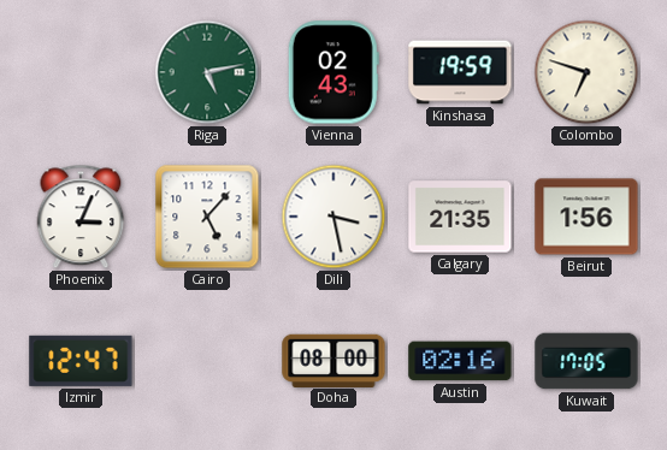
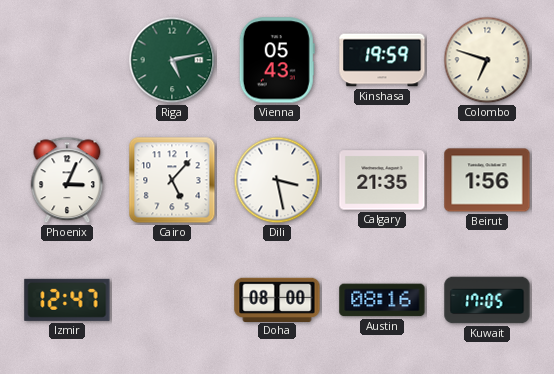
Vienna: 02:43 -> 05:43 (277, 60)
Austin: 02:16 -> 08:16 (382, 300)
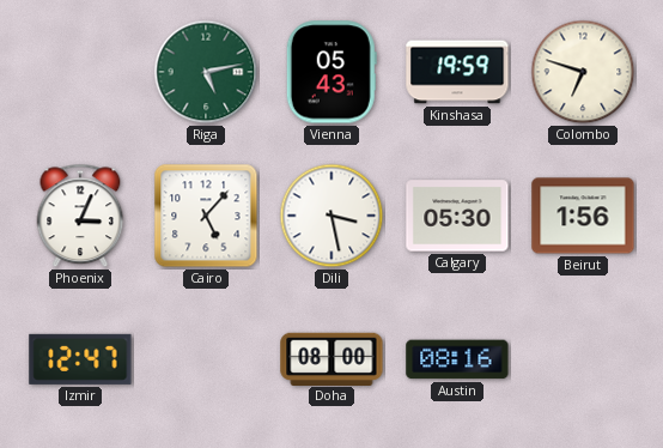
Calgary: 21:35 -> 05:30 (457, 216)
Kuwait: 17:05 -> none (487, 300)
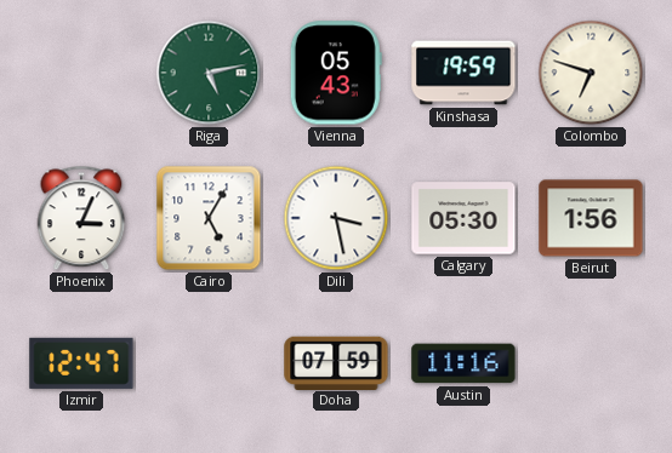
Cairo: 5:07 -> 5:05 (209, 218)
Doha: 08:00 -> 07:59 (336, 362)
Austin: 08:16 -> 11:16 (463, 363)
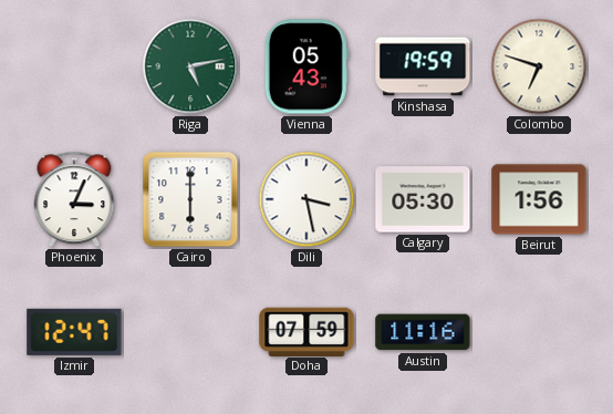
Cairo: 5:05 -> 6:00 (190, 199)
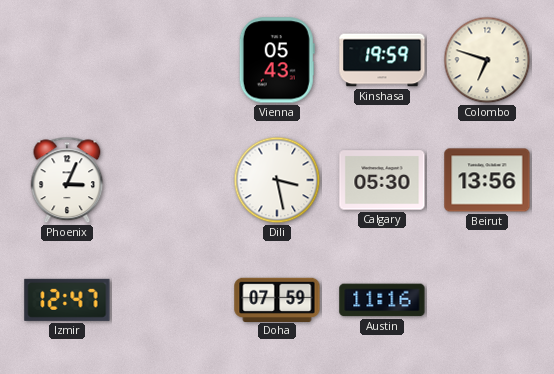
Riga: 5:13 -> none (190, 66)
Cairo: 6:00 -> none (190, 199)
Beirut: 1:56 -> 13:56 (487, 180)
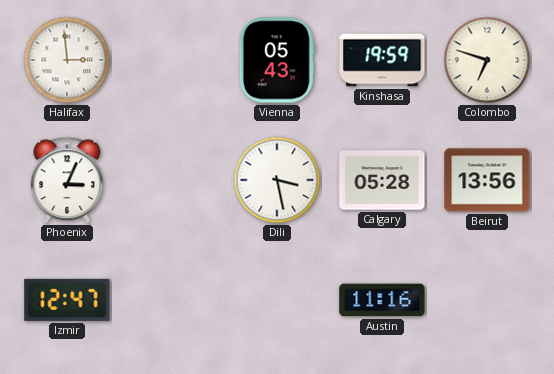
Halifax: none -> 2:59 (67, 60)
Calgary: 05:30 -> 05:28 (382, 180)
Doha: 07:59 -> none (277, 299)
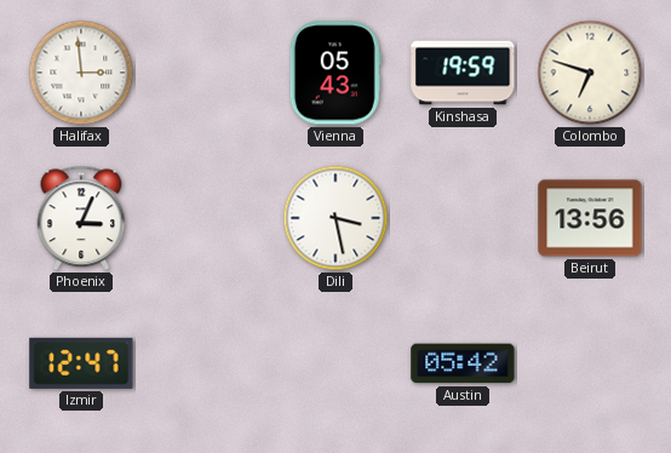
Calgary: 05:28 -> none (382, 180)
Austin: 11:16 -> 05:42 (463, 363)
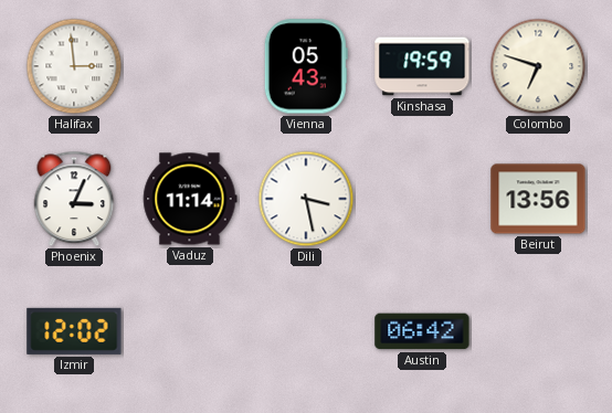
Vaduz: none -> 11:14 (190, 199)
Izmir: 12:47 -> 12:02 (74, 331)
Austin: 05:42 -> 06:42 (422, 331)
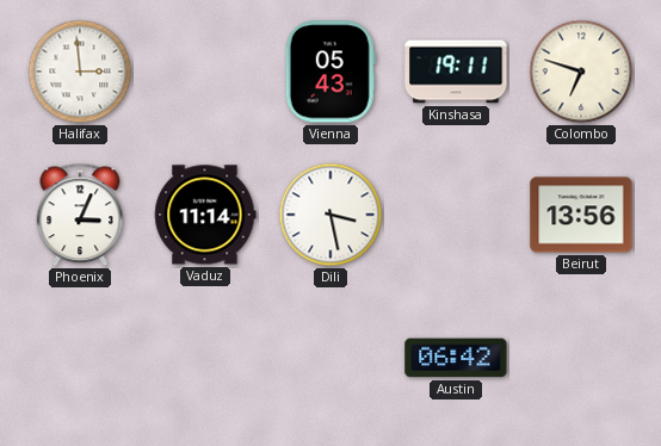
Kinshasa: 19:59 -> 19:11 (456, 72)
Izmir: 12:02 -> none (74, 331)
